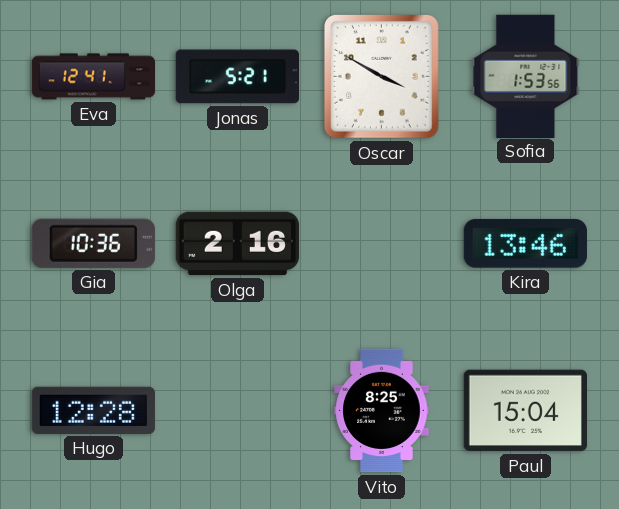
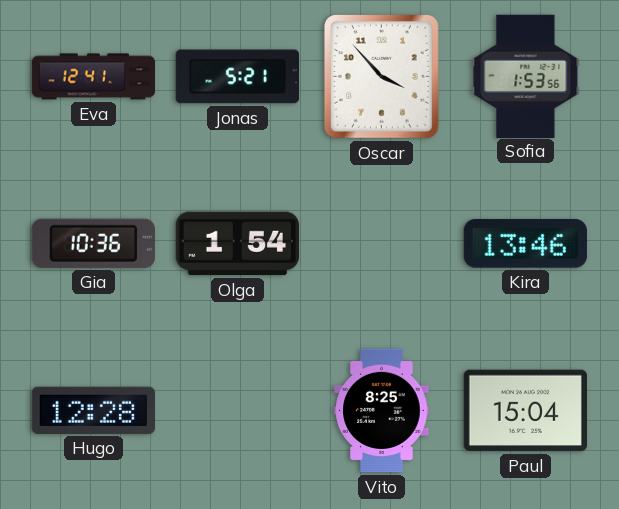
Oscar: 3:50 -> 3:53 (381, 76)
Olga: 2:16 -> 1:54 (237, 244)
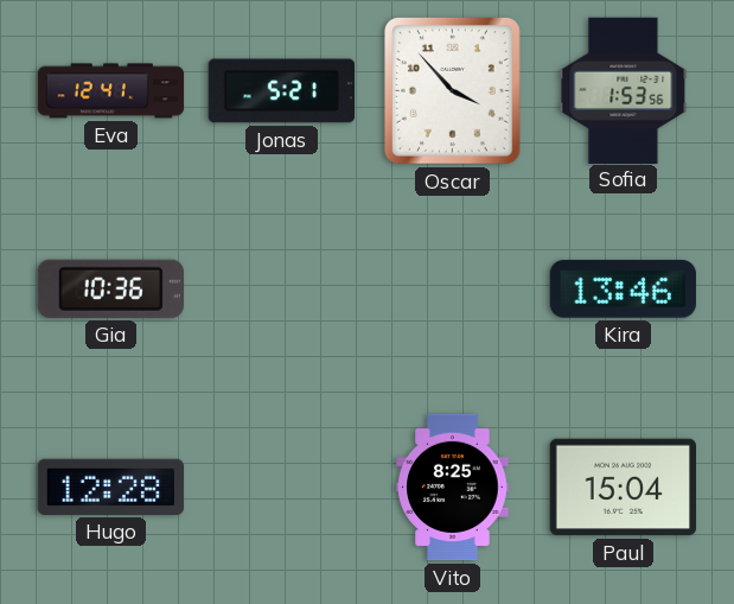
Olga: 1:54 -> none (237, 244)
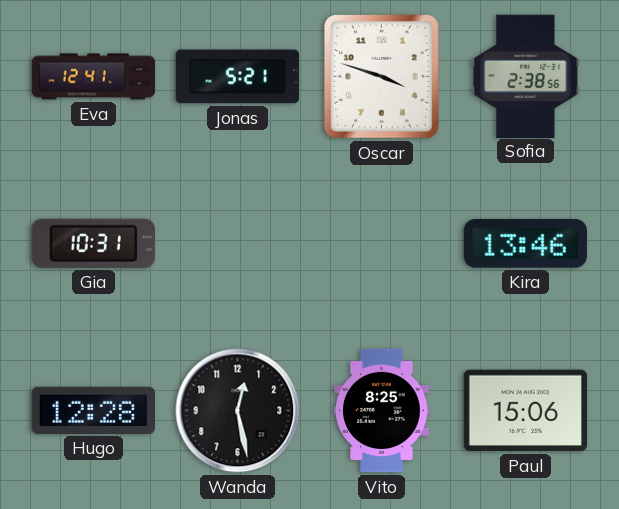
Oscar: 3:53 -> 3:48 (381, 76)
Sofia: 1:53 -> 2:38 (526, 76)
Gia: 10:36 -> 10:31 (93, 243)
Wanda: none -> 12:28 (238, 411)
Paul: 15:04 -> 15:06 (525, 411)
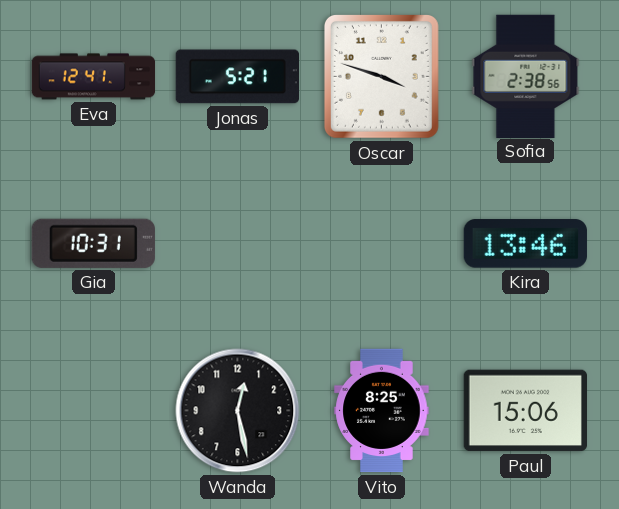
Hugo: 12:28 -> none (93, 410)
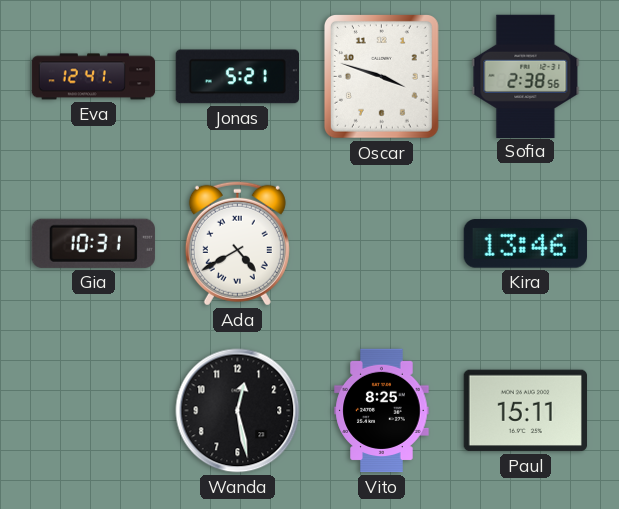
Ada: none -> 4:40 (237, 243)
Paul: 15:06 -> 15:11 (525, 411)
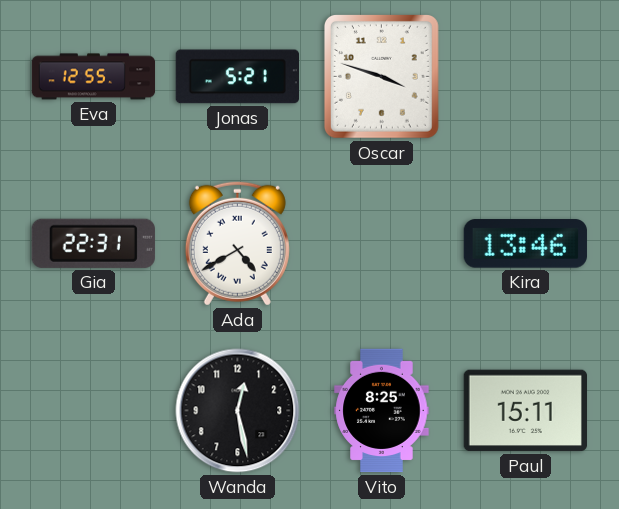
Eva: 12:41 -> 12:55 (94, 77)
Sofia: 2:38 -> none (526, 76)
Gia: 10:31 -> 22:31 (93, 243)
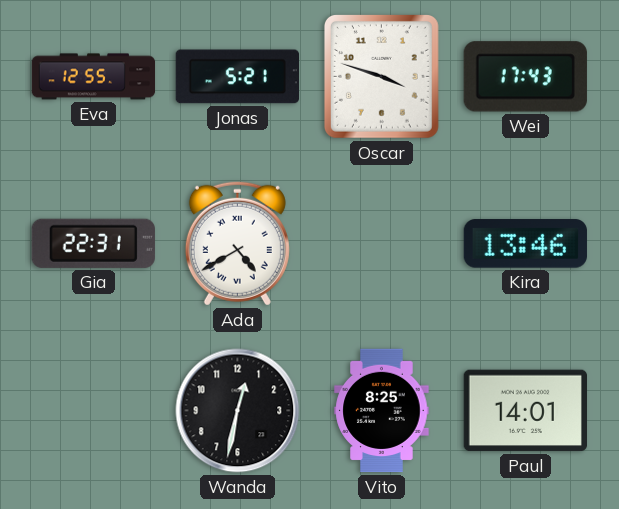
Wei: none -> 17:43 (525, 77)
Wanda: 12:28 -> 12:32 (238, 411)
Paul: 15:11 -> 14:01 (525, 411)
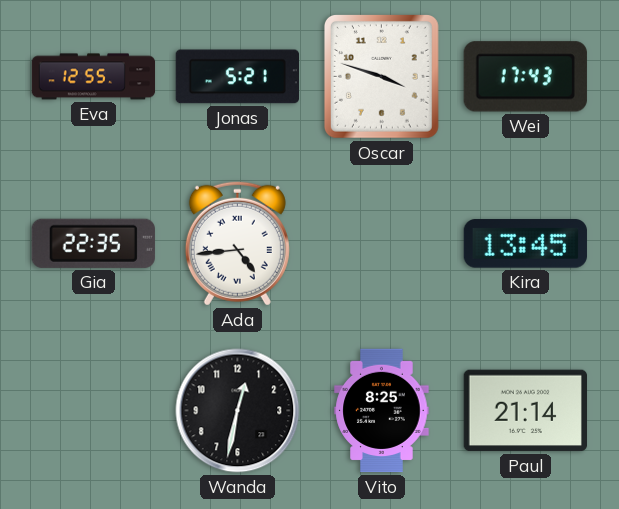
Gia: 22:31 -> 22:35 (93, 243)
Ada: 4:40 -> 4:44 (237, 243)
Kira: 13:46 -> 13:45 (525, 244)
Paul: 14:01 -> 21:14 (525, 411)
